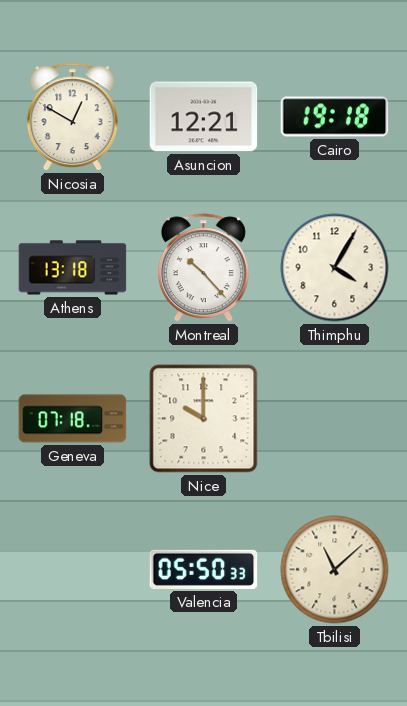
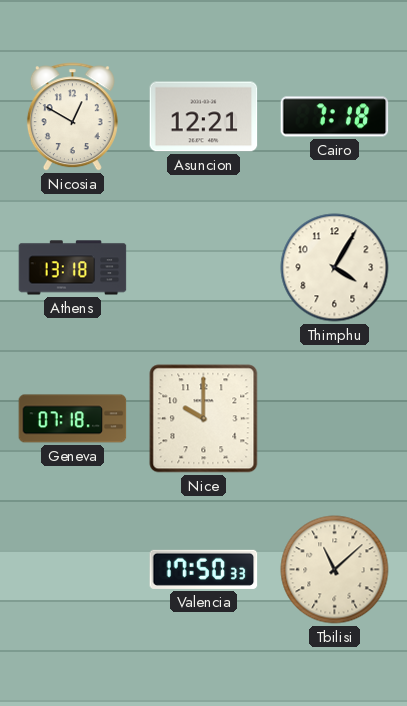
Cairo: 19:18 -> 7:18 (335, 117)
Montreal: 10:23 -> none (203, 268)
Valencia: 05:50 -> 17:50 (204, 569)
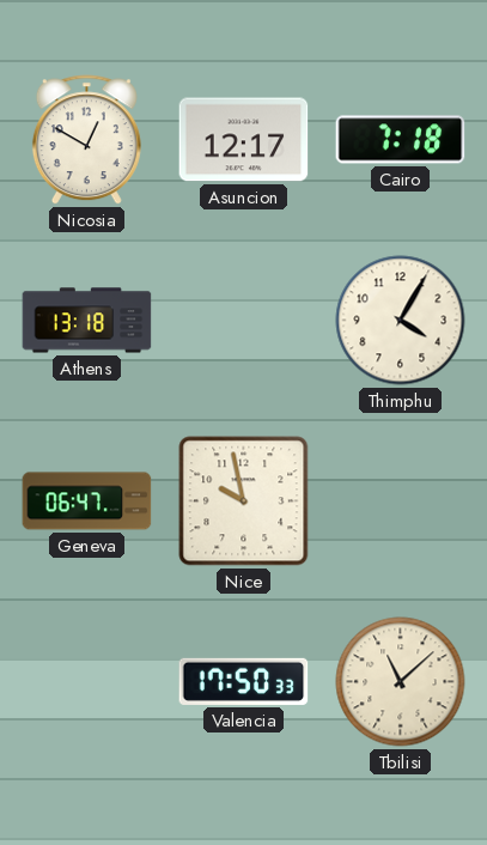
Asuncion: 12:21 -> 12:17 (244, 140)
Geneva: 07:18 -> 06:47 (87, 501)
Nice: 10:00 -> 9:58 (244, 501)
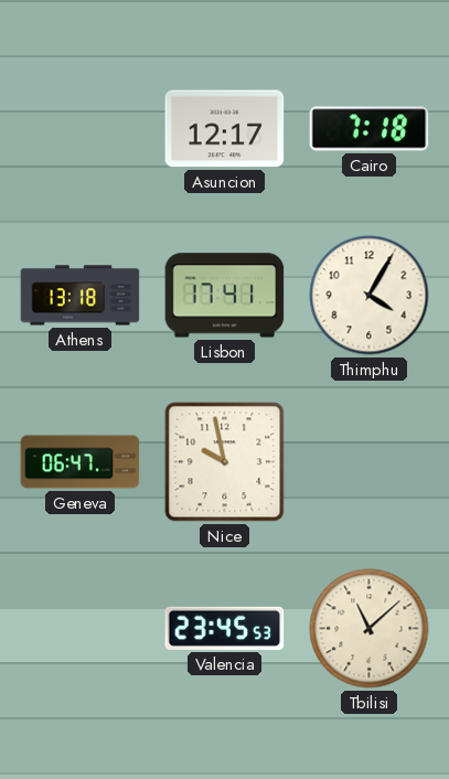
Nicosia: 12:50 -> none (86, 140)
Lisbon: none -> 17:41 (225, 296)
Valencia: 17:50 -> 23:45 (225, 628)
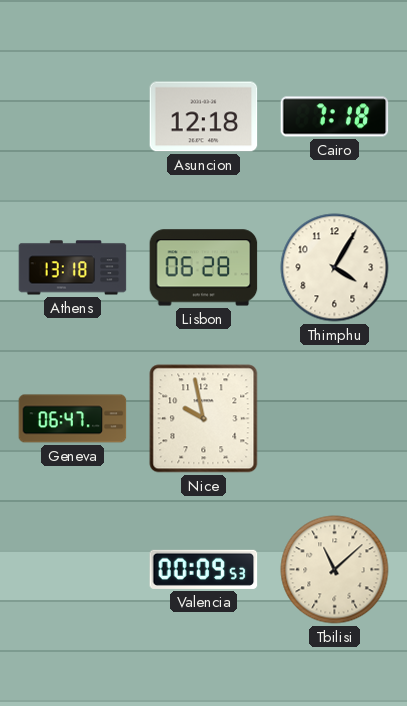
Asuncion: 12:17 -> 12:18 (204, 117)
Lisbon: 17:41 -> 06:28 (204, 268)
Valencia: 23:45 -> 00:09 (204, 569)
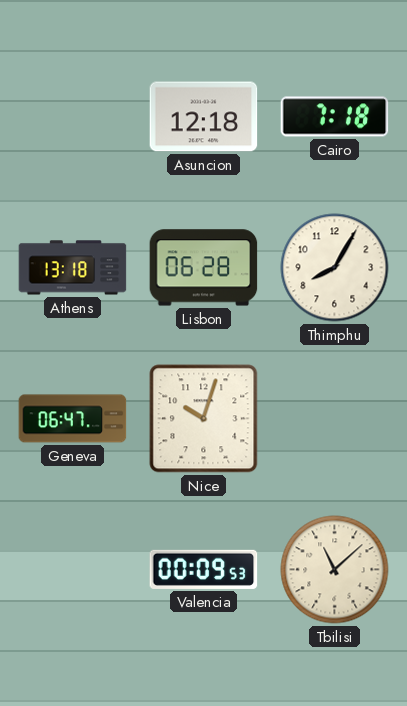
Thimphu: 4:05 -> 8:05 (335, 268)
Nice: 9:58 -> 10:03 (204, 419)
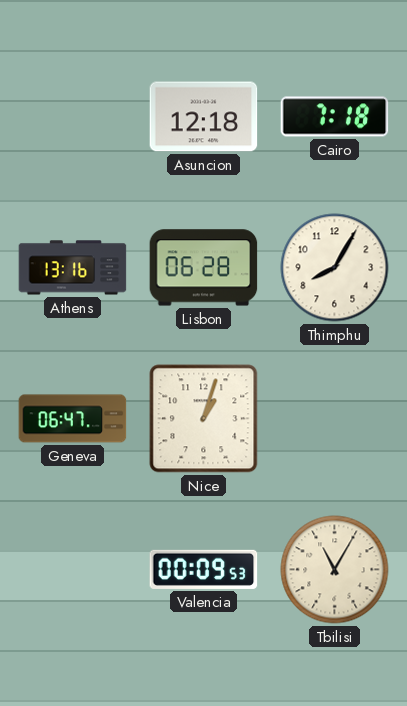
Athens: 13:18 -> 13:16 (73, 268)
Nice: 10:03 -> 1:03 (204, 419)
Tbilisi: 11:08 -> 11:05 (335, 570)
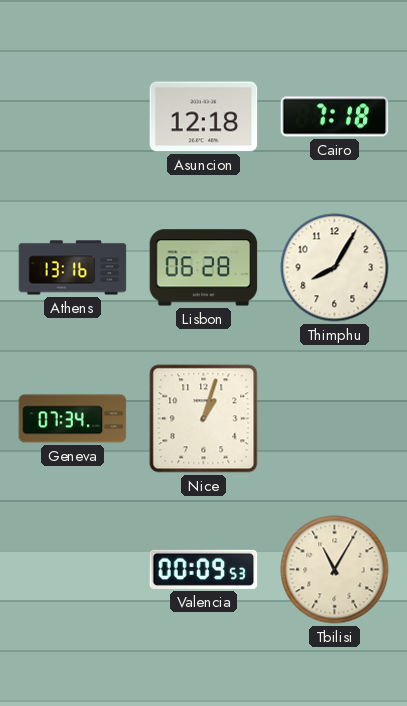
Geneva: 06:47 -> 07:34 (73, 419)
